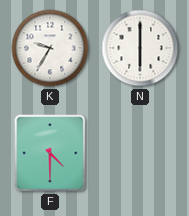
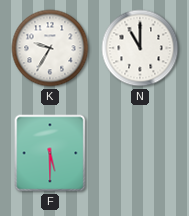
N: 6:00 -> 11:00 (140, 48)
F: 4:30 -> 5:30 (50, 153)
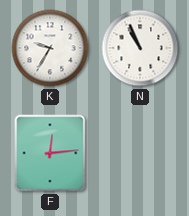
N: 11:00 -> 10:56 (140, 48)
F: 5:30 -> 12:14 (50, 153)
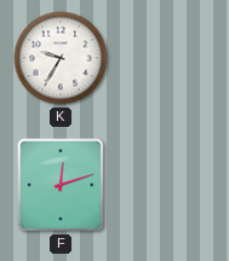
N: 10:56 -> none (140, 48)
F: 12:14 -> 12:12 (61, 185)
